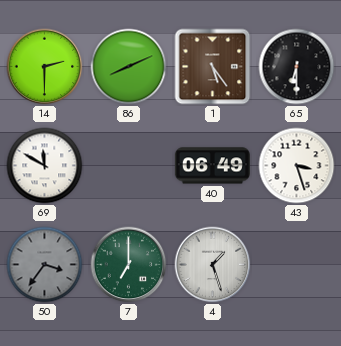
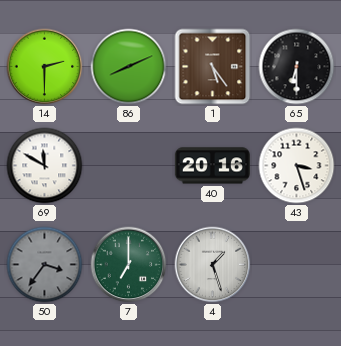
40: 06:49 -> 20:16 (212, 166)
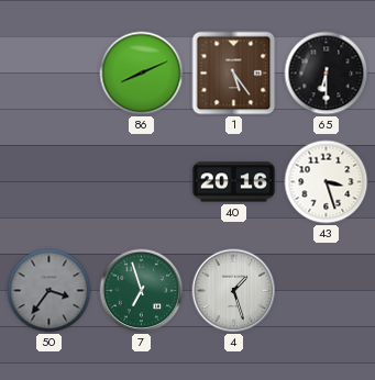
14: 2:30 -> none (45, 67)
69: 11:50 -> none (45, 166)
7: 7:00 -> 6:57 (142, 291)
